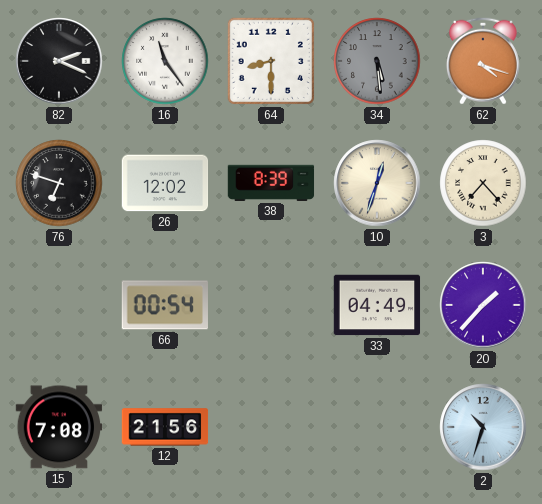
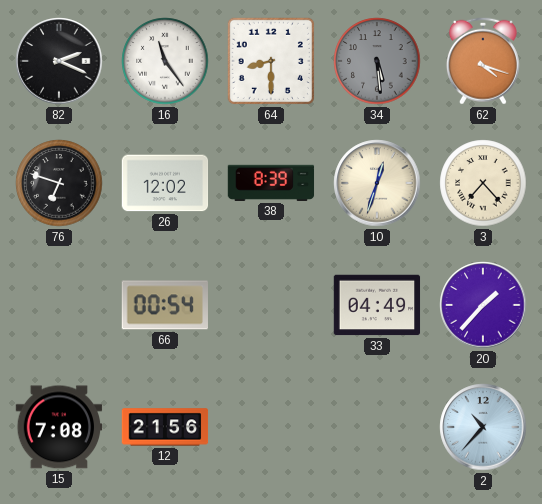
2: 10:33 -> 10:37 (483, 427)
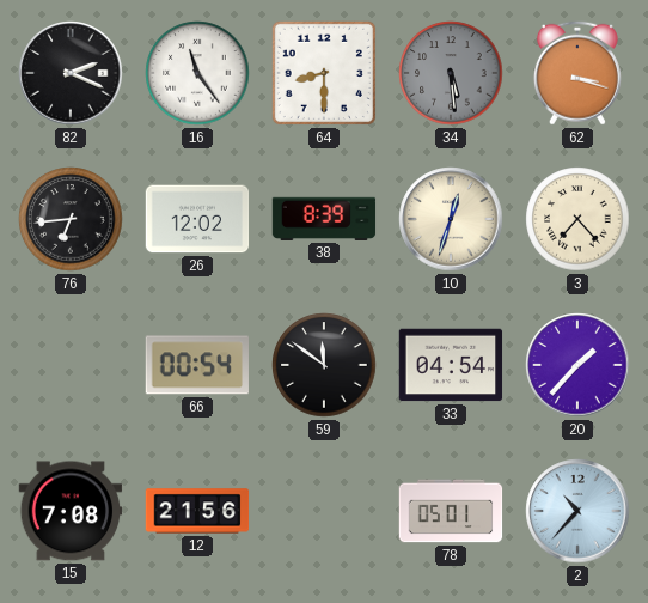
62: 4:18 -> 3:18 (577, 73)
76: 6:48 -> 6:44 (71, 219)
59: none -> 11:51 (324, 365)
33: 04:49 -> 04:54 (451, 365)
78: none -> 05:01 (451, 511)
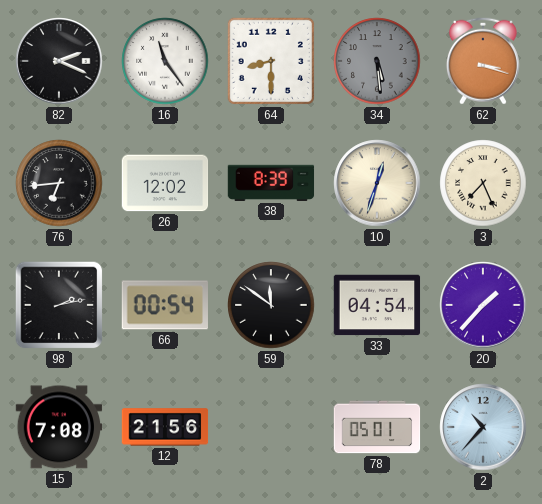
3: 7:23 -> 7:26 (483, 183)
98: none -> 2:13 (59, 305)
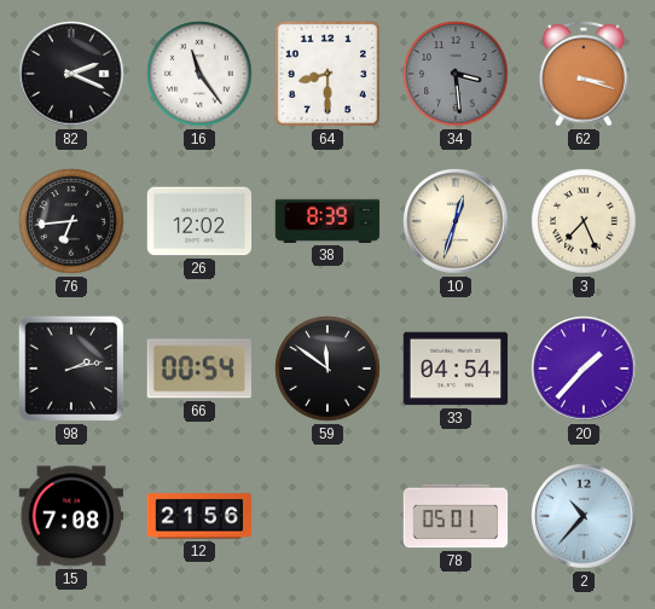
34: 5:29 -> 3:29 (456, 74)
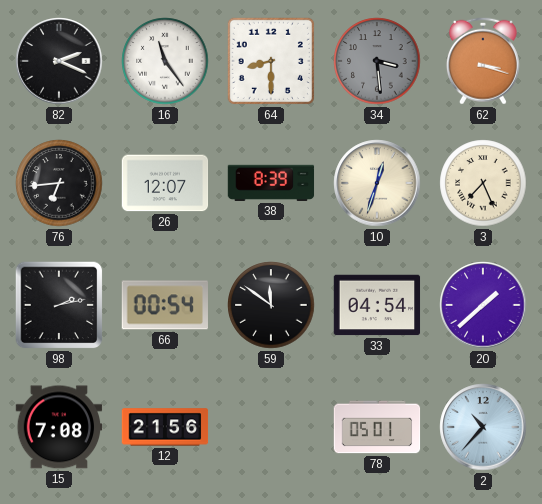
26: 12:02 -> 12:07 (165, 183)
20: 1:37 -> 1:38 (483, 305)
